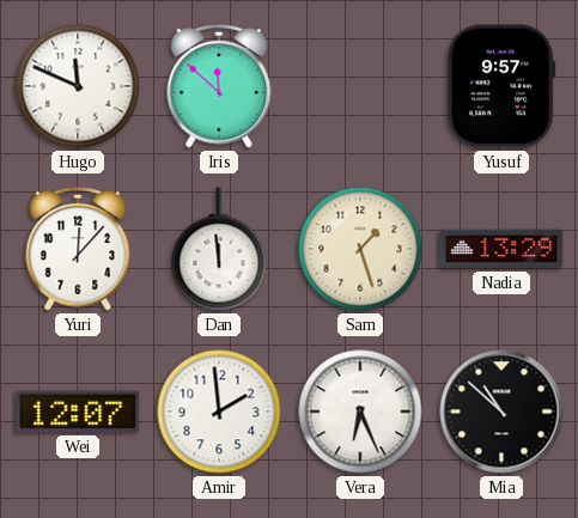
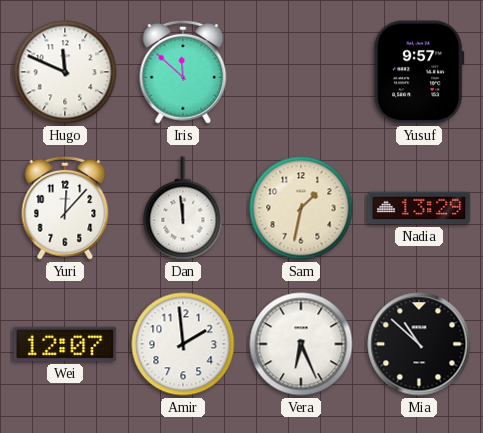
Sam: 1:27 -> 1:32 (301, 208)
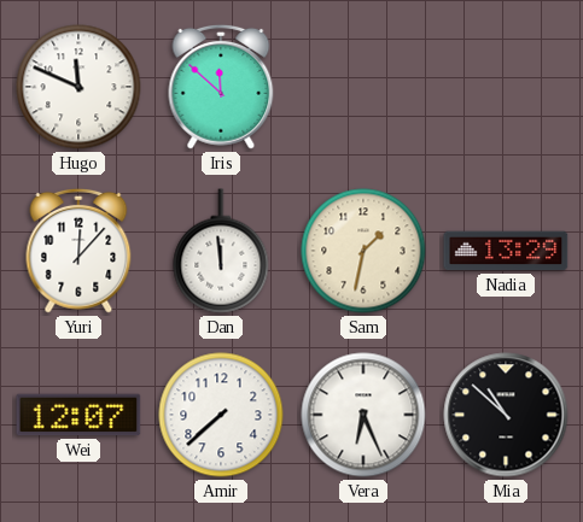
Yusuf: 9:57 -> none (419, 72)
Amir: 1:59 -> 7:38 (221, 415)
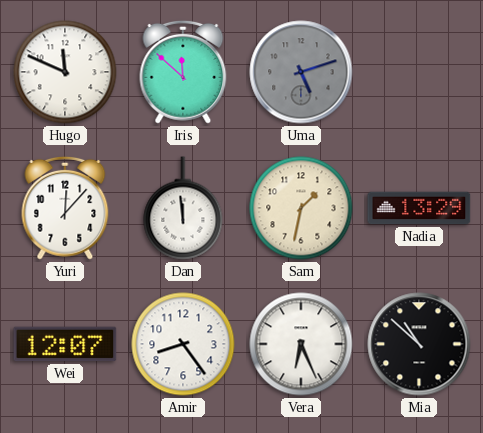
Uma: none -> 5:12 (301, 72)
Amir: 7:38 -> 8:24 (183, 344)
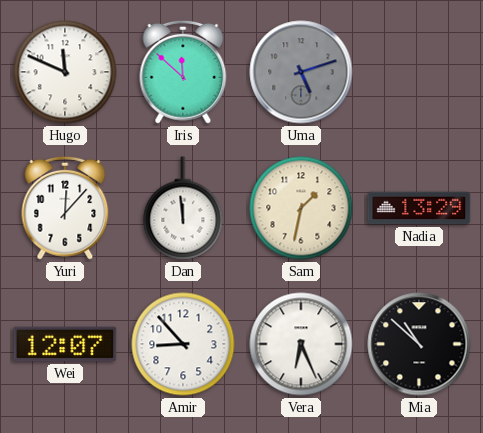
Amir: 8:24 -> 8:53 (183, 344)
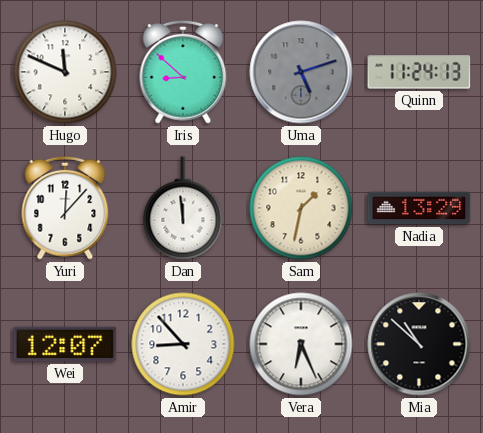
Iris: 11:52 -> 8:52 (183, 72)
Quinn: none -> 11:24 (419, 72)
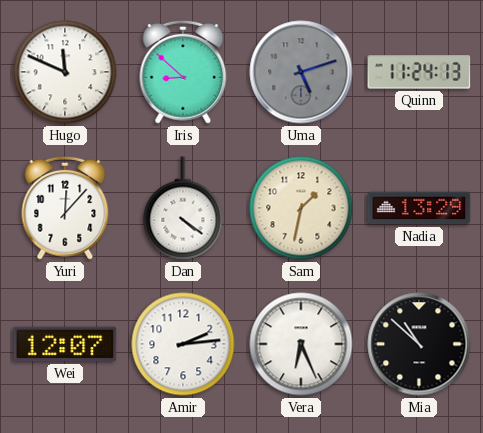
Dan: 11:59 -> 4:21 (183, 208)
Amir: 8:53 -> 2:14 (183, 344)
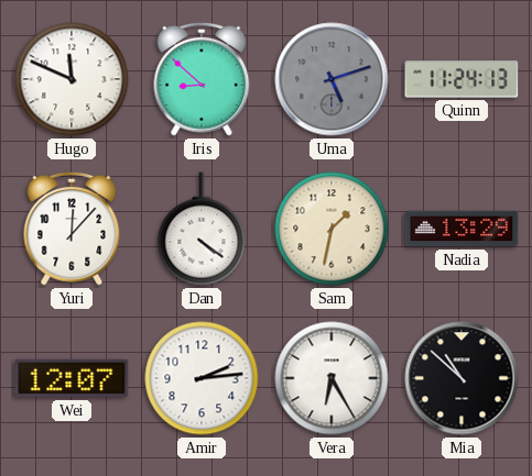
Vera: 6:26 -> 6:25 (332, 378)
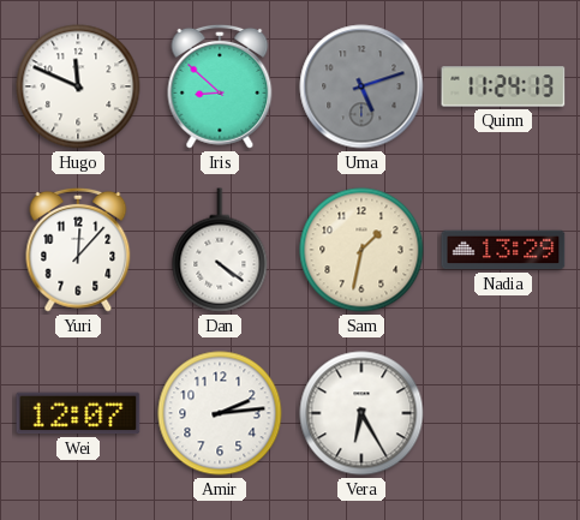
Mia: 10:52 -> none (462, 378)
